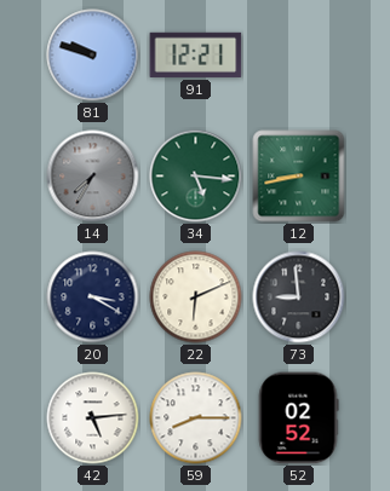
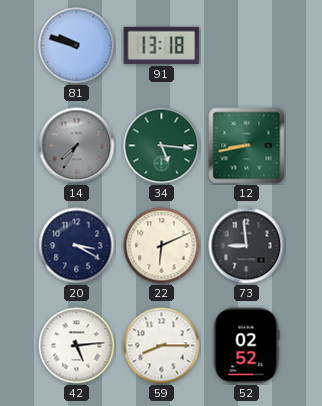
91: 12:21 -> 13:18 (162, 45)
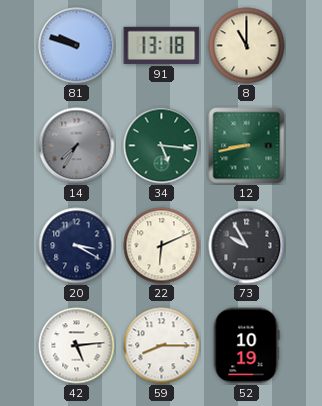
8: none -> 11:00 (247, 46)
73: 8:59 -> 9:55 (247, 246)
52: 02:52 -> 10:19 (246, 346)
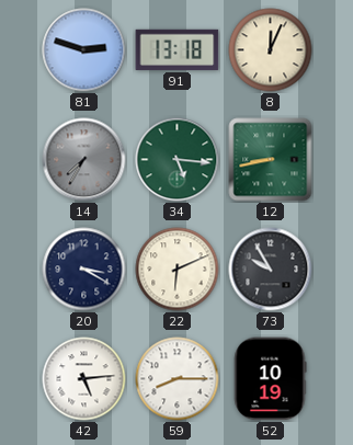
81: 9:48 -> 2:48 (84, 50)
8: 11:00 -> 12:04 (271, 50)
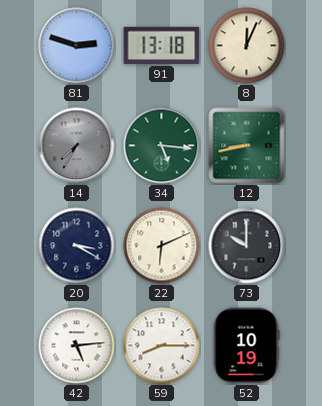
73: 9:55 -> 10:00 (247, 246)
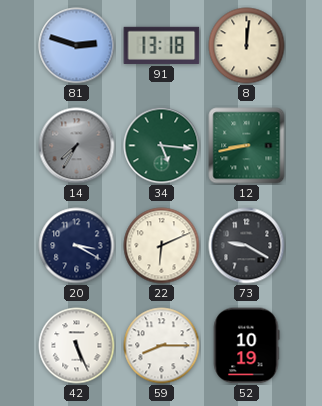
8: 12:04 -> 12:01 (247, 46)
73: 10:00 -> 9:20 (247, 246)
42: 5:14 -> 5:26 (77, 346)
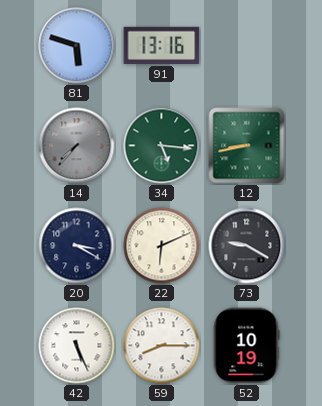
81: 2:48 -> 5:48 (77, 46)
91: 13:18 -> 13:16 (162, 45)
8: 12:01 -> none (247, 46)
14: 7:35 -> 7:37 (77, 146)
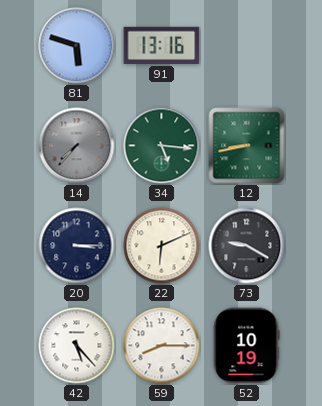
20: 3:20 -> 3:15 (77, 246)
42: 5:26 -> 5:23 (77, 346)
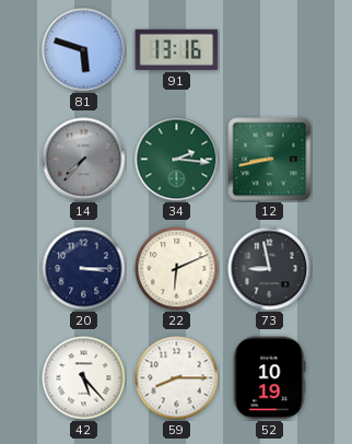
34: 5:16 -> 2:16 (177, 160)
73: 9:20 -> 8:58 (270, 269)
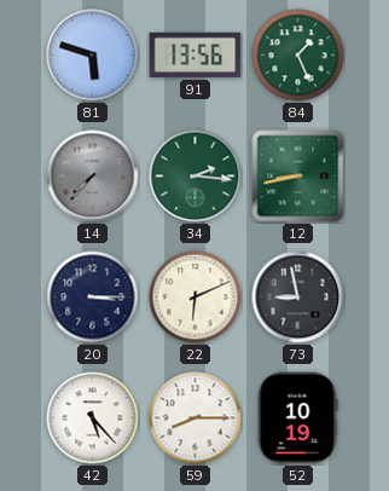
91: 13:16 -> 13:56 (196, 54)
84: none -> 1:26 (298, 56)
